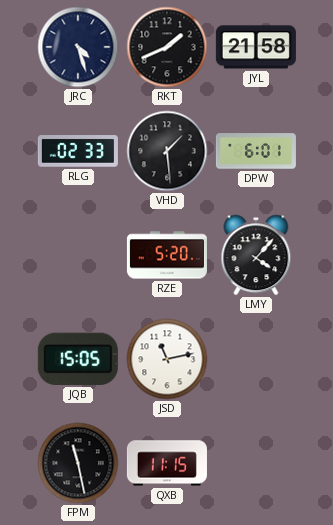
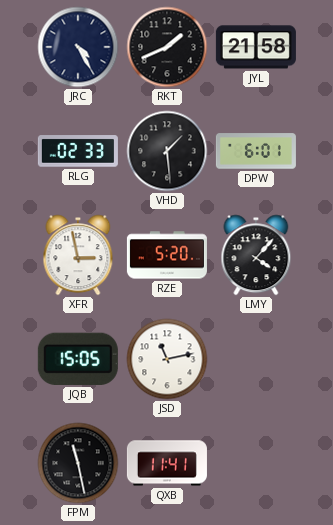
JRC: 4:27 -> 4:25 (78, 47)
XFR: none -> 2:58 (78, 255)
QXB: 11:15 -> 11:41 (167, 463)
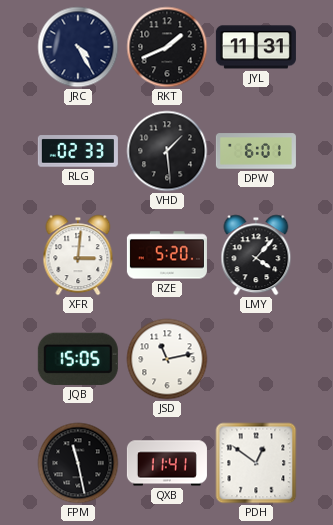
JYL: 21:58 -> 11:31 (256, 47)
XFR: 2:58 -> 3:01 (78, 255)
PDH: none -> 12:51 (256, 463)
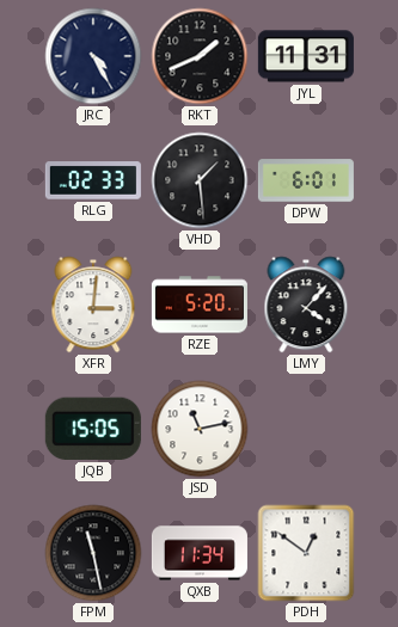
QXB: 11:41 -> 11:34 (200, 553)
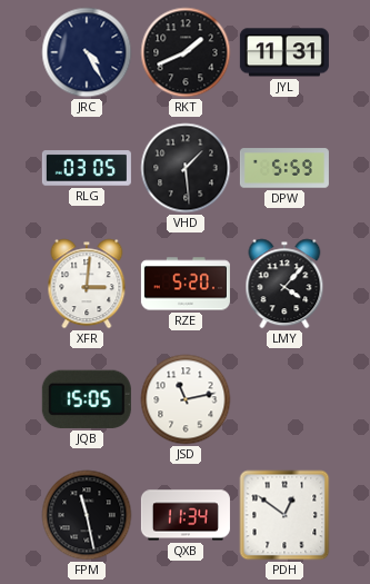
RLG: 02:33 -> 03:05 (87, 168)
DPW: 6:01 -> 5:59 (284, 168)
